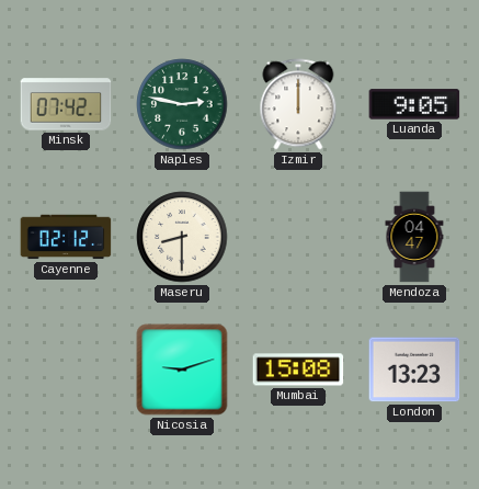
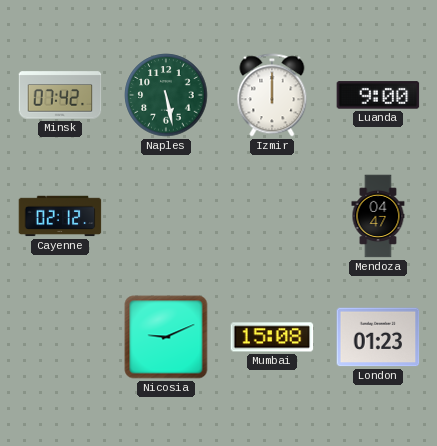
Naples: 2:47 -> 5:28 (166, 95)
Luanda: 9:05 -> 9:00 (378, 95)
Maseru: 8:30 -> none (182, 237)
Nicosia: 9:12 -> 9:11 (166, 337)
London: 13:23 -> 01:23 (378, 337)
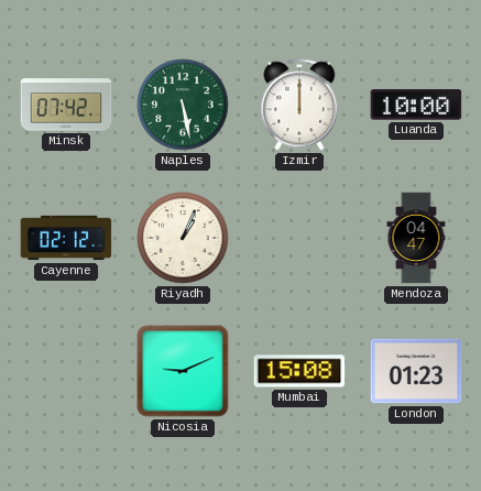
Luanda: 9:00 -> 10:00 (416, 105)
Riyadh: none -> 1:04 (183, 238)
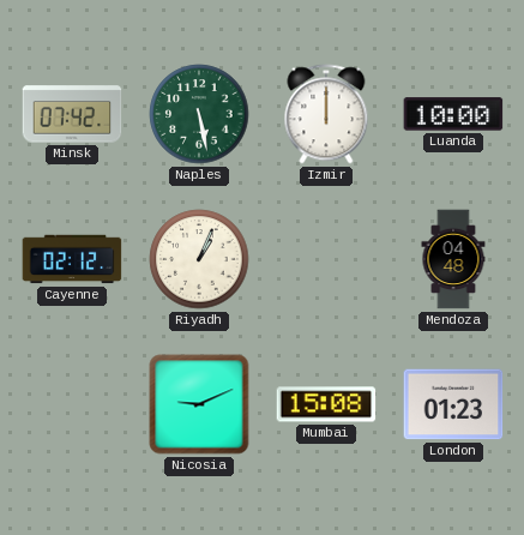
Mendoza: 04:47 -> 04:48 (453, 259)
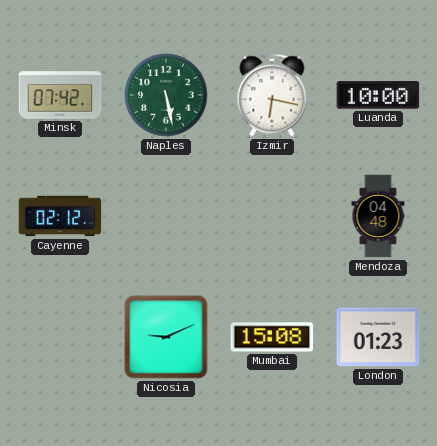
Izmir: 12:00 -> 6:17 (272, 95)
Riyadh: 1:04 -> none (199, 259)
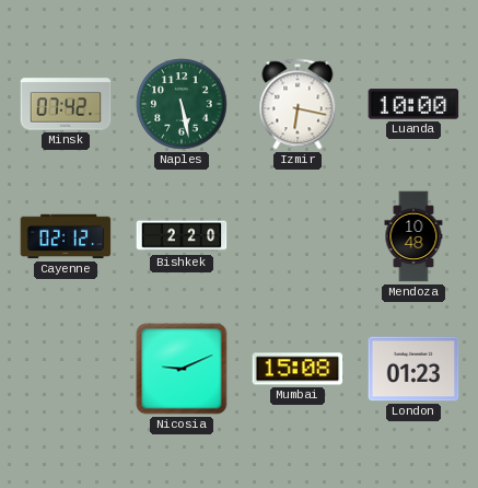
Bishkek: none -> 2:20 (182, 236)
Mendoza: 04:48 -> 10:48 (413, 236)
